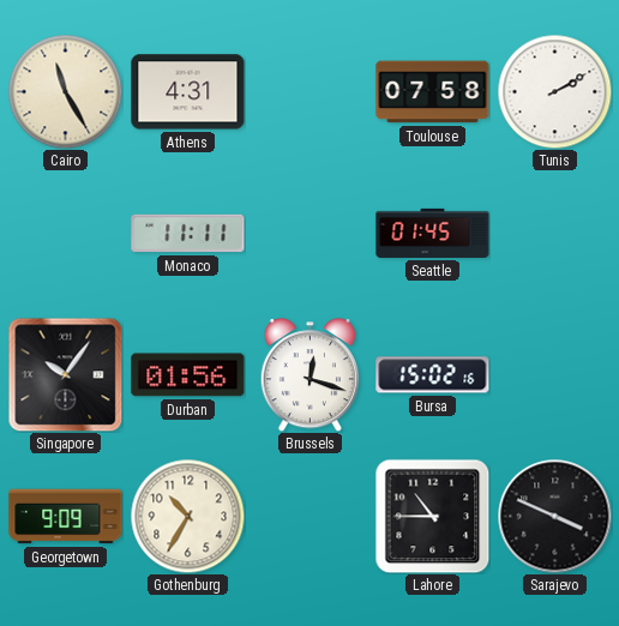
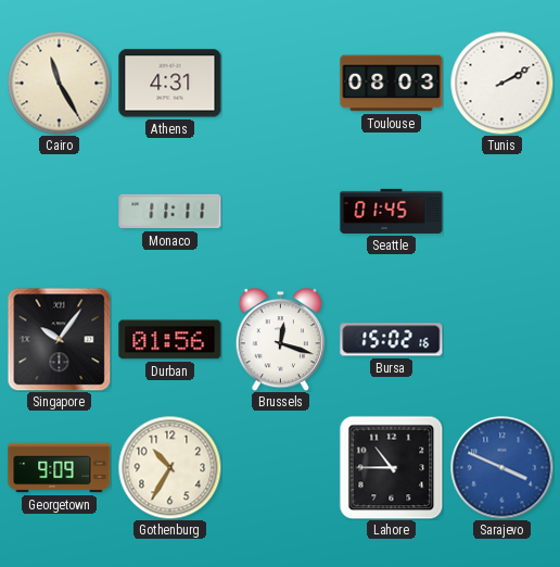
Toulouse: 07:58 -> 08:03 (392, 84)
Sarajevo dial: black -> blue (501, 467)
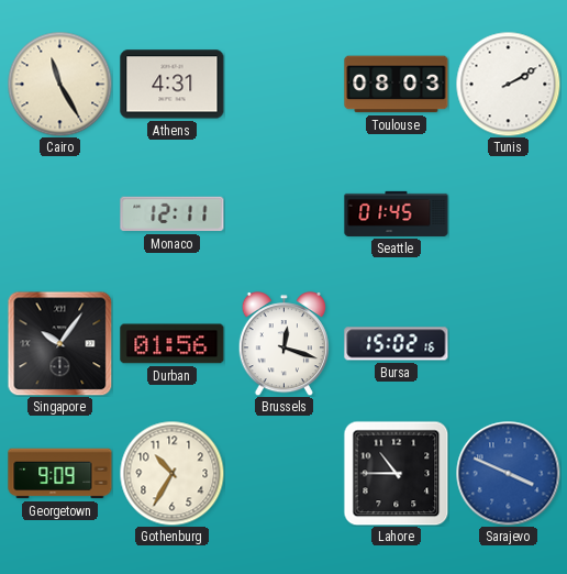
Monaco: 11:11 -> 12:11 (173, 214)
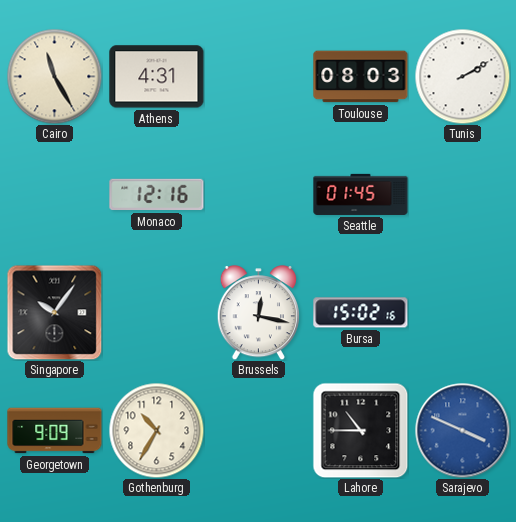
Monaco: 12:11 -> 12:16 (157, 195)
Durban: 01:56 -> none (173, 344)
Brussels: 12:18 -> 12:17 (258, 313)
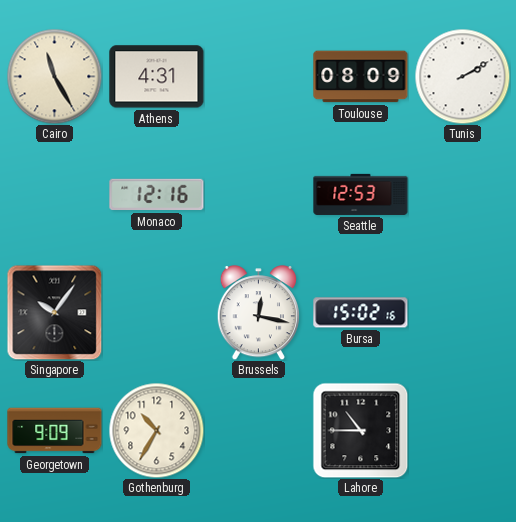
Toulouse: 08:03 -> 08:09 (361, 77)
Seattle: 01:45 -> 12:53 (361, 194)
Sarajevo: 3:49 -> none (462, 430)
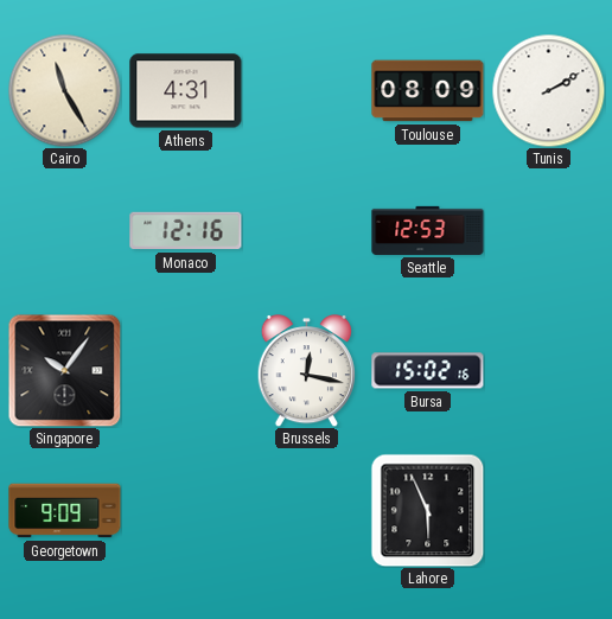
Gothenburg: 10:35 -> none (156, 430)
Lahore: 10:45 -> 5:56 (427, 510)
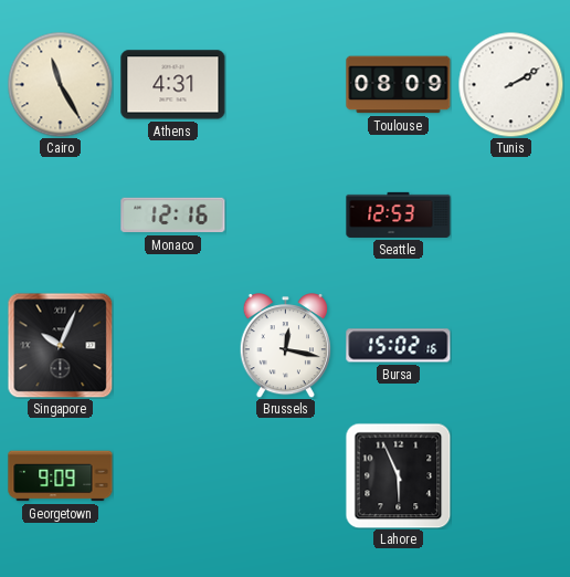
Singapore: 10:06 -> 10:04 (60, 345)
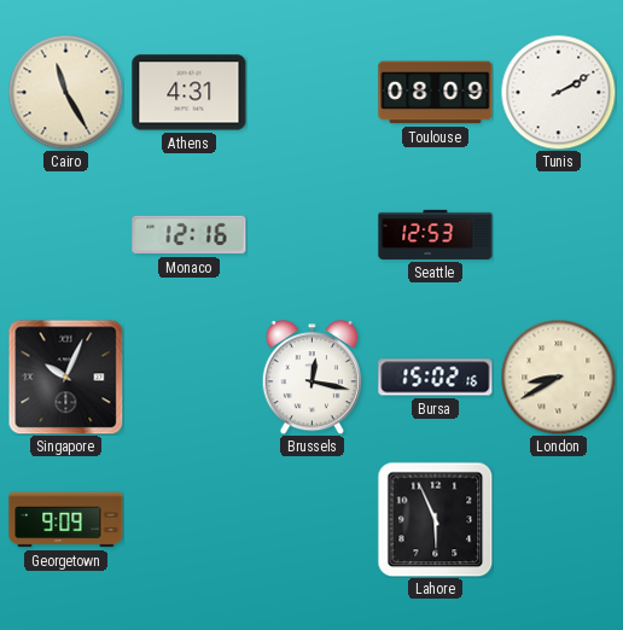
London: none -> 8:40 (558, 377)
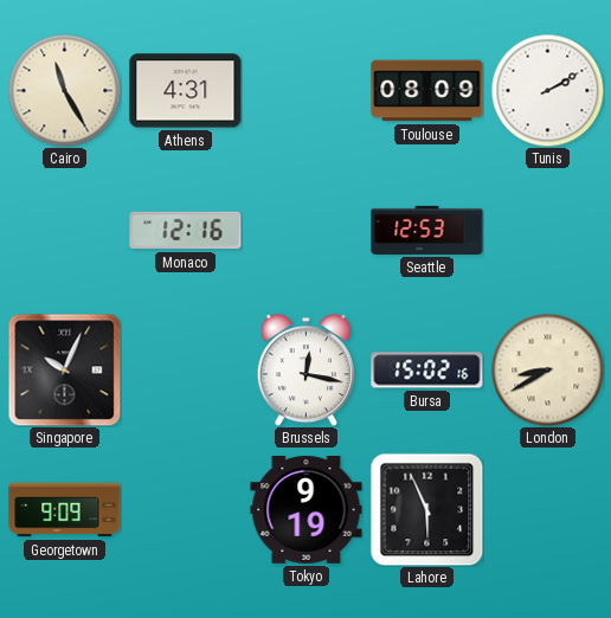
Tokyo: none -> 9:19 (307, 510)
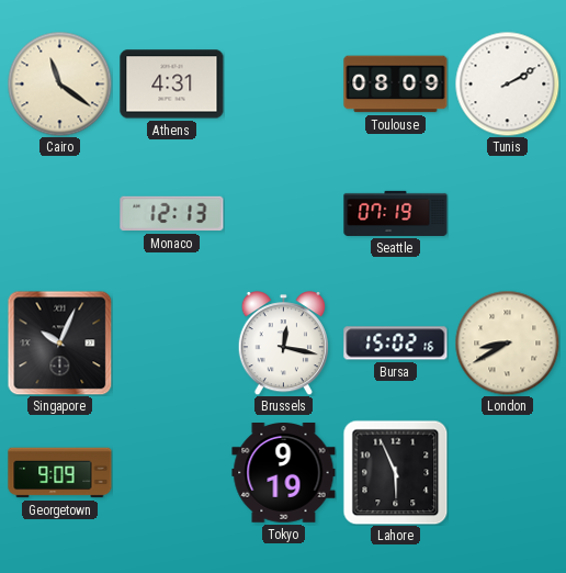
Cairo: 11:25 -> 11:21 (59, 83)
Monaco: 12:16 -> 12:13 (172, 214)
Seattle: 12:53 -> 07:19 (396, 213)
